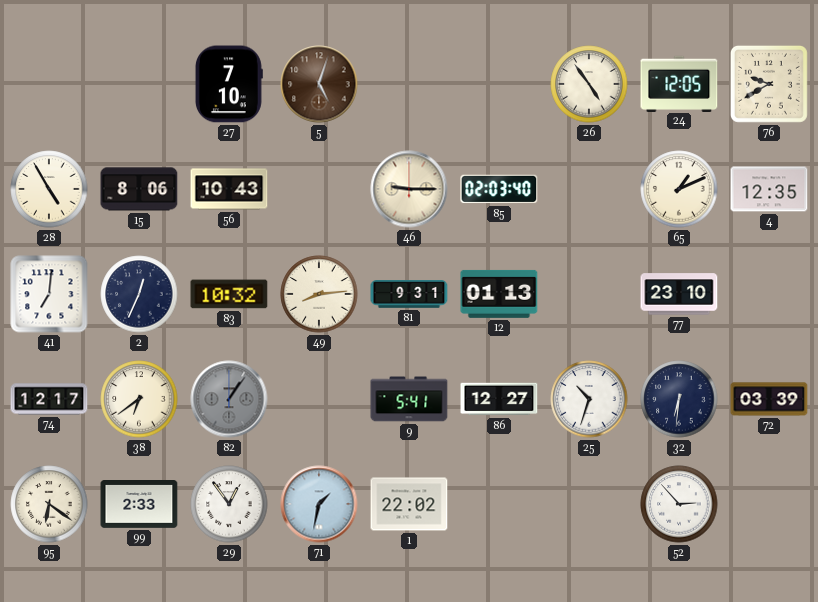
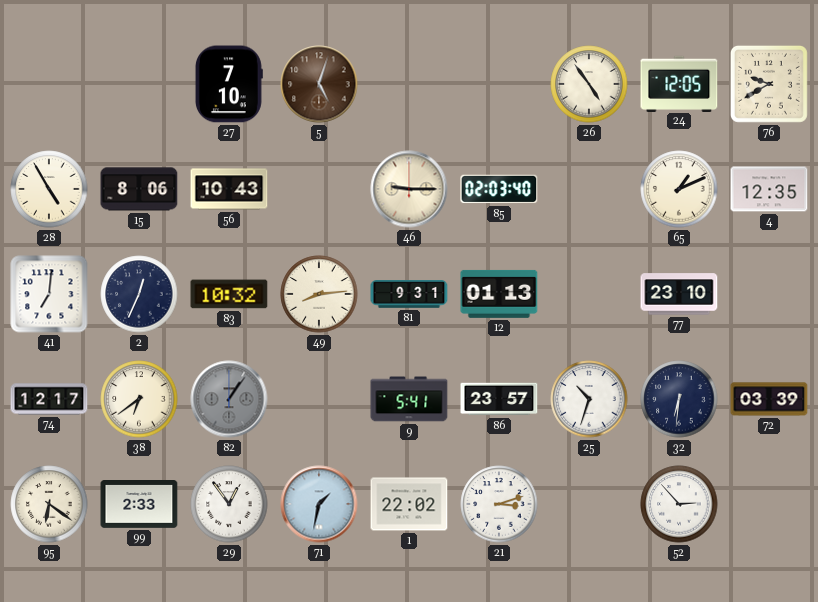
86: 12:27 -> 23:57 (499, 399)
21: none -> 3:12 (499, 504)
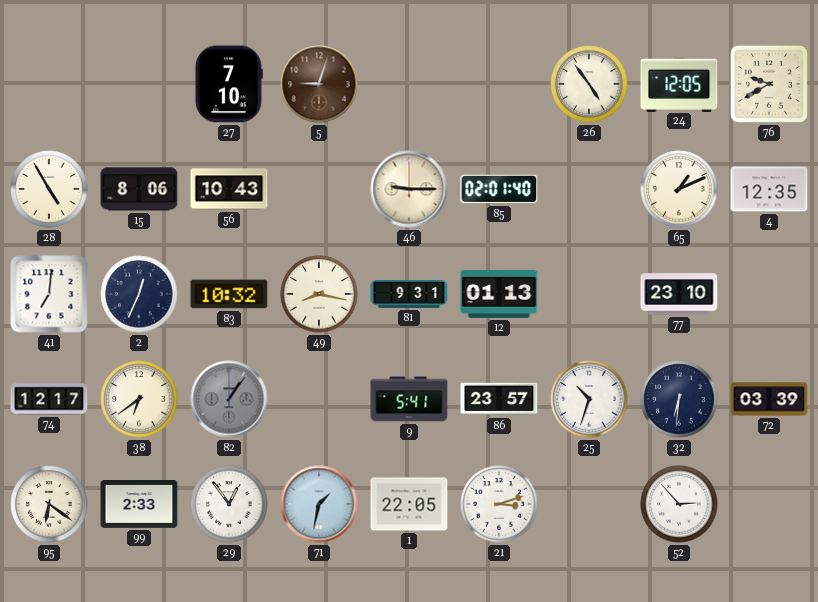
5: 5:03 -> 9:03 (319, 84)
85: 02:03 -> 02:01 (499, 189)
49: 8:14 -> 8:17 (319, 294)
1: 22:02 -> 22:05 (409, 504)
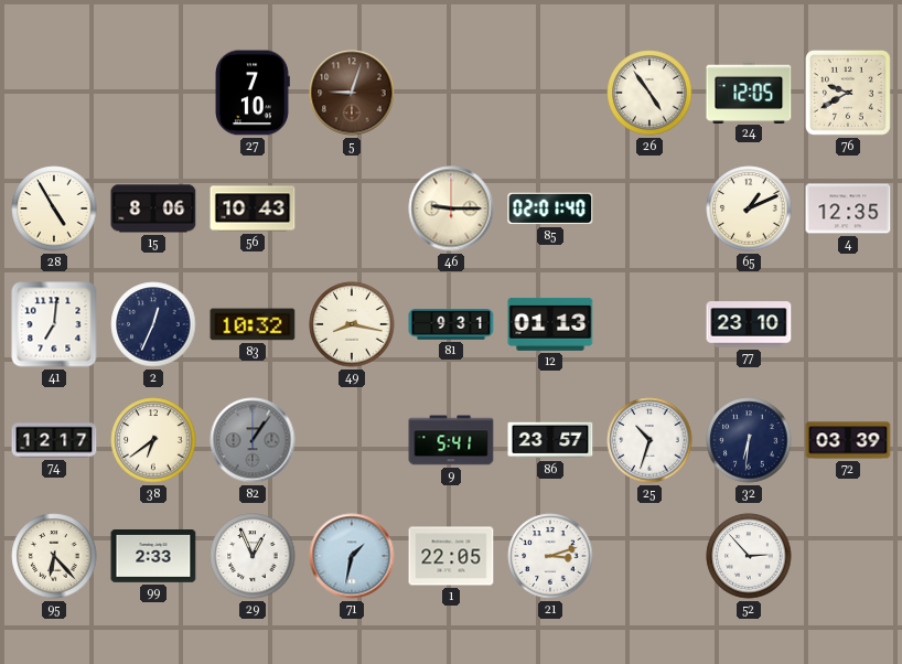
95: 6:21 -> 6:23 (54, 556)
29: 12:54 -> 12:56 (253, 556)
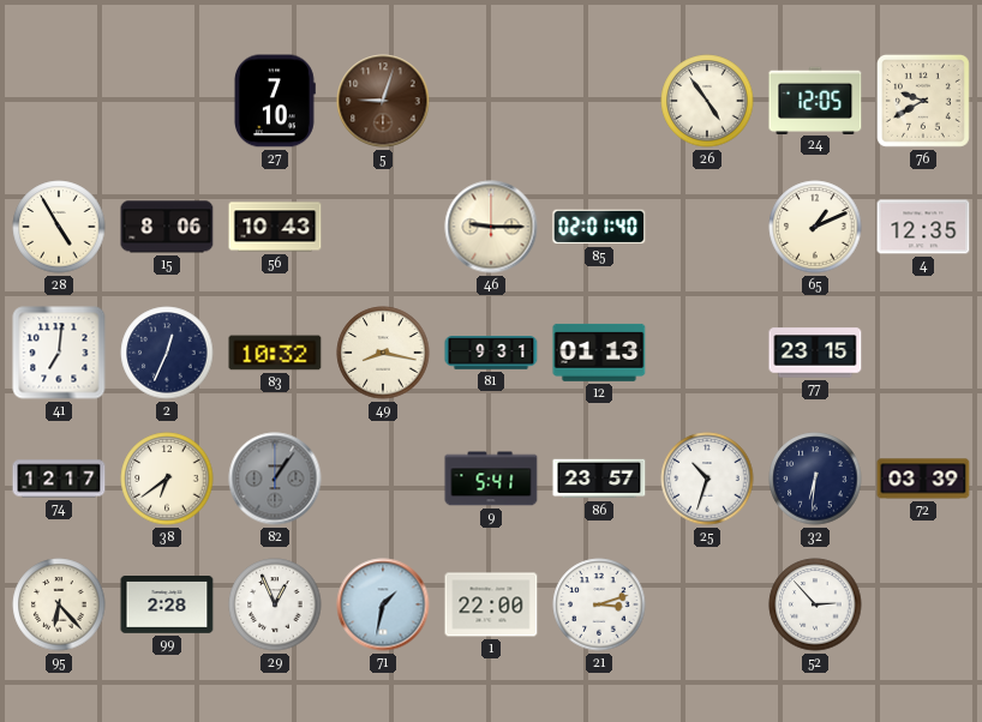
77: 23:10 -> 23:15 (815, 353)
99: 2:33 -> 2:28 (167, 606)
1: 22:05 -> 22:00 (491, 604)
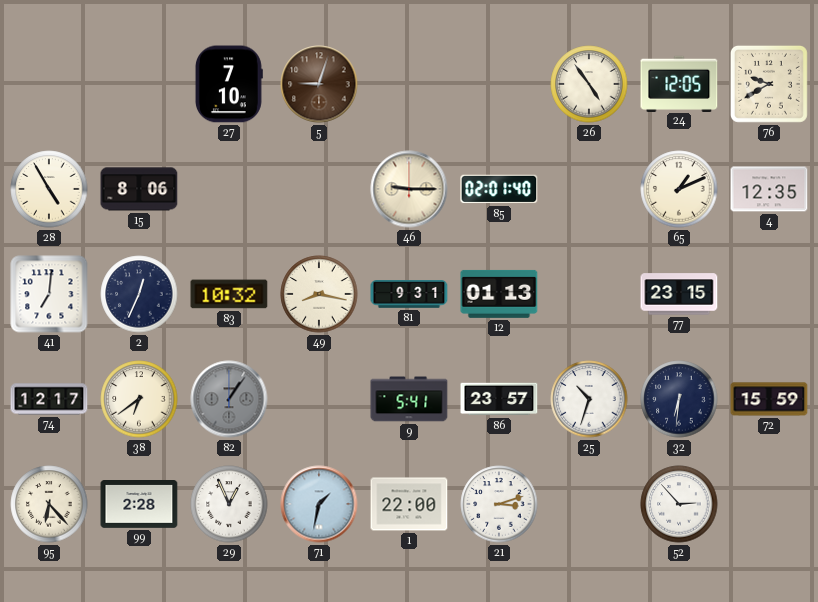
56: 10:43 -> none (275, 227)
72: 03:39 -> 15:59 (769, 399)
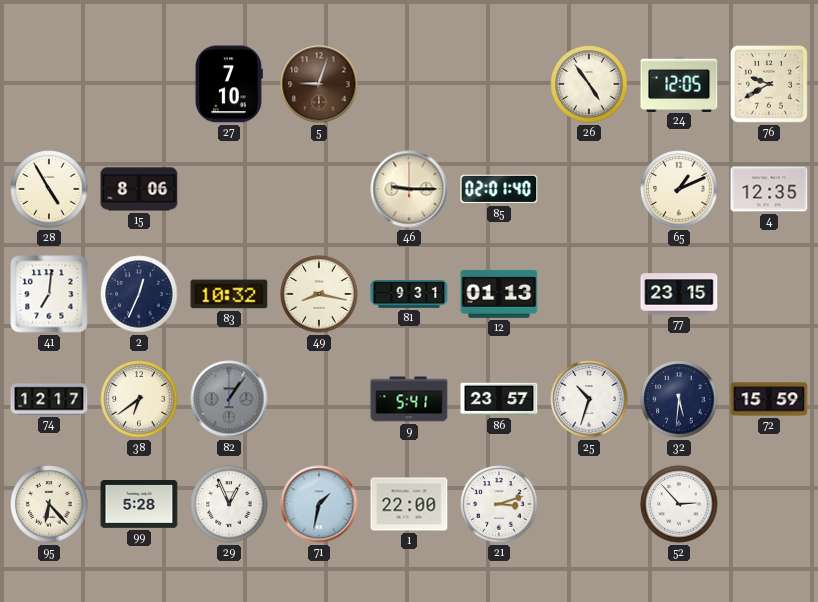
32: 6:31 -> 5:31 (679, 399)
99: 2:28 -> 5:28 (139, 505)
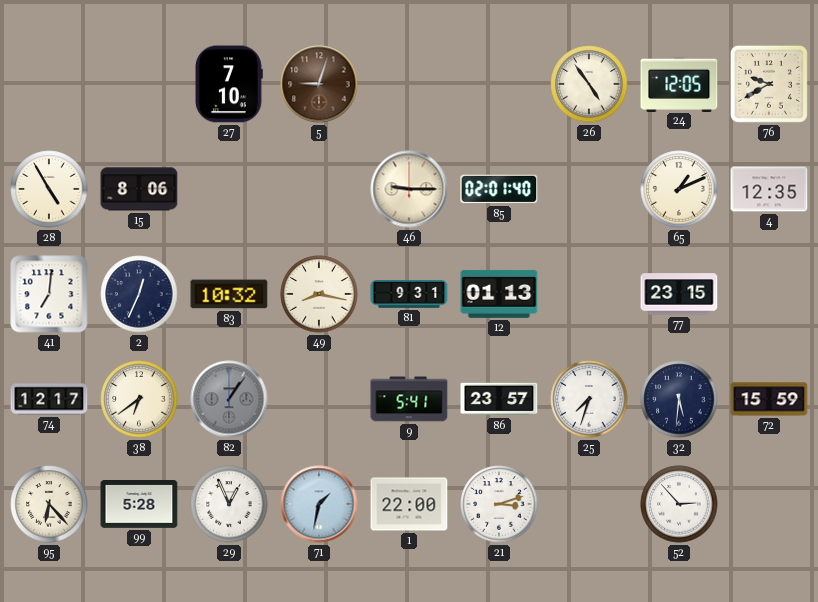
25: 10:33 -> 7:33 (589, 399)
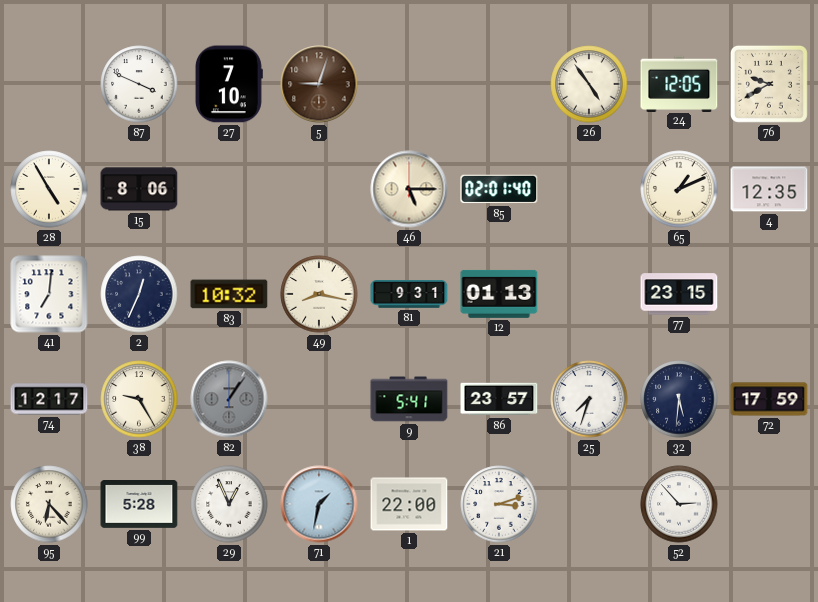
87: none -> 3:49 (139, 84)
46: 9:15 -> 5:15 (409, 189)
38: 6:39 -> 9:25 (139, 399)
72: 15:59 -> 17:59 (769, 399)
